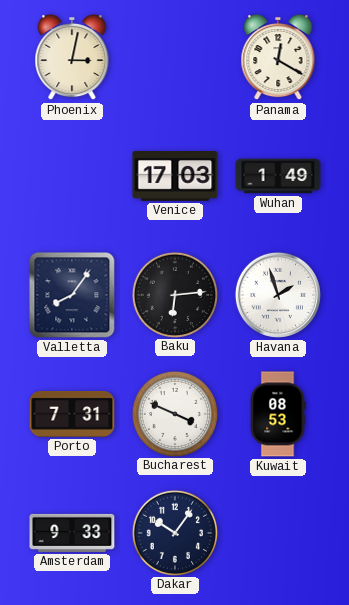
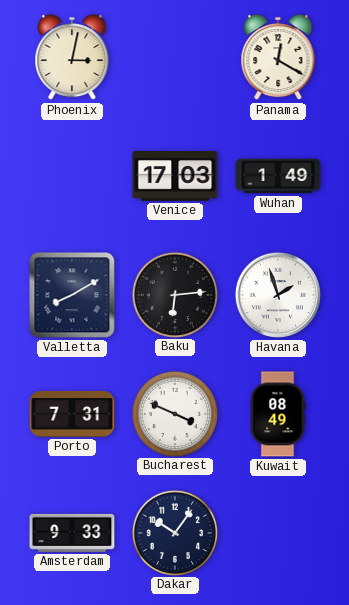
Valletta: 8:06 -> 8:10 (72, 295)
Kuwait: 08:53 -> 08:49 (278, 414)
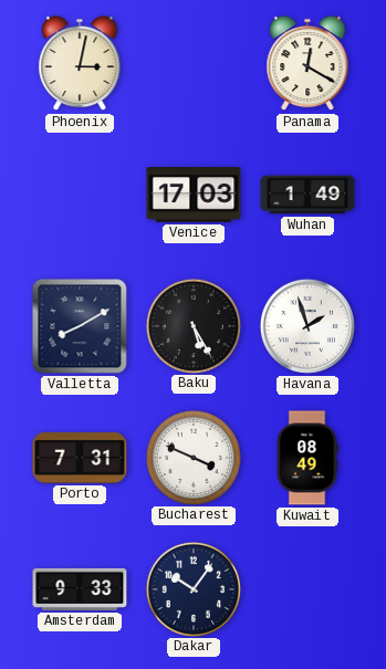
Baku: 6:14 -> 5:25 (192, 325)
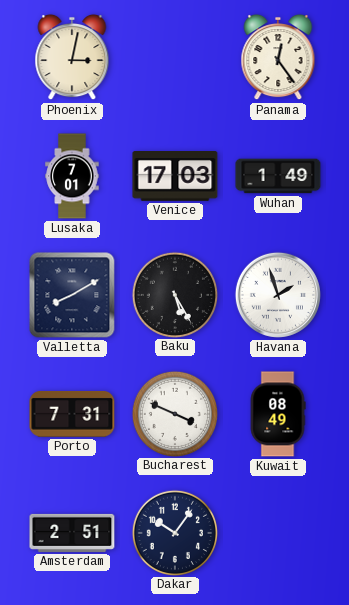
Panama: 12:20 -> 12:24 (278, 57)
Lusaka: none -> 7:01 (72, 176)
Amsterdam: 9:33 -> 2:51 (72, 533)
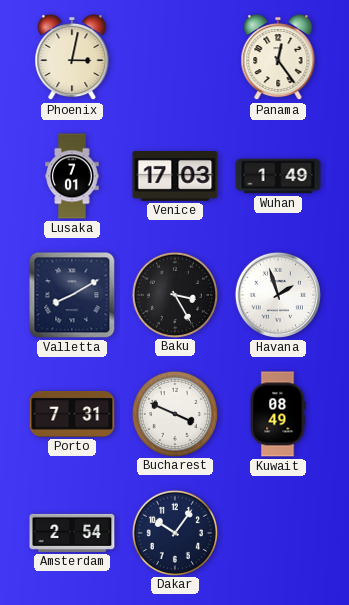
Baku: 5:25 -> 3:25 (174, 294)
Amsterdam: 2:51 -> 2:54 (72, 533)
